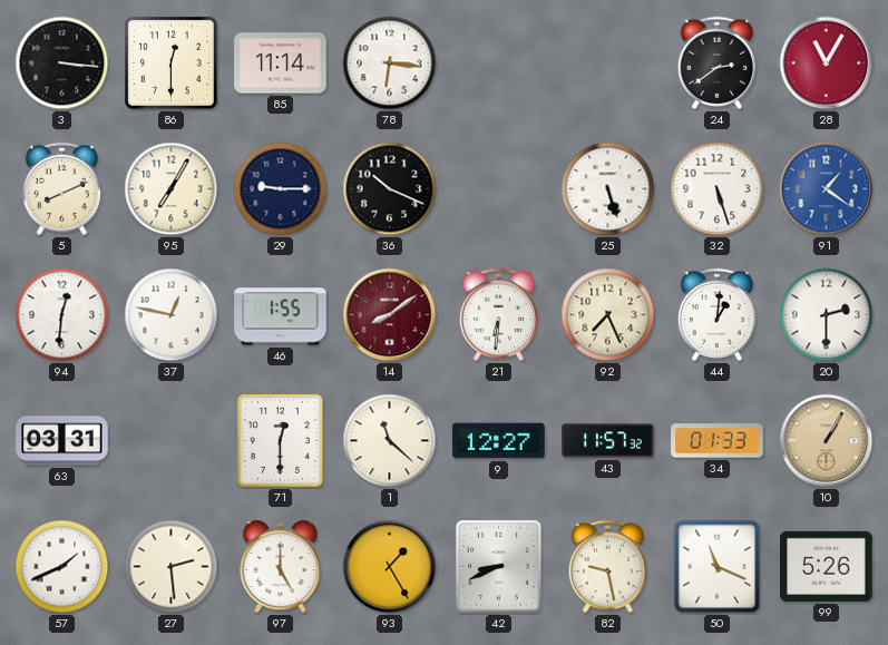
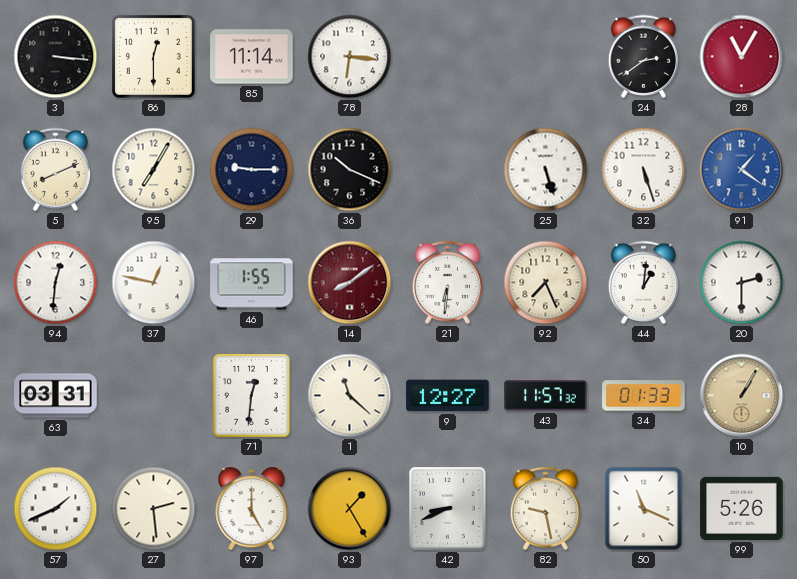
71: 12:30 -> 12:31 (252, 396)
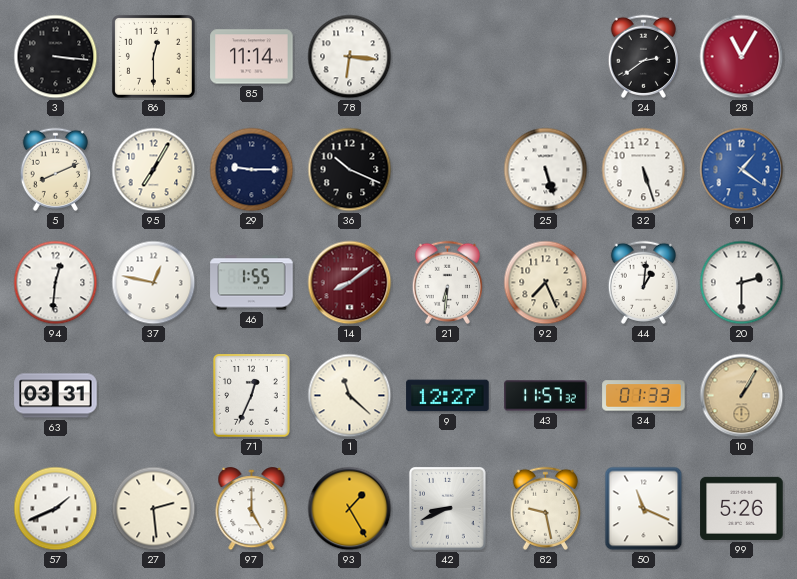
71: 12:31 -> 12:34 (252, 396)
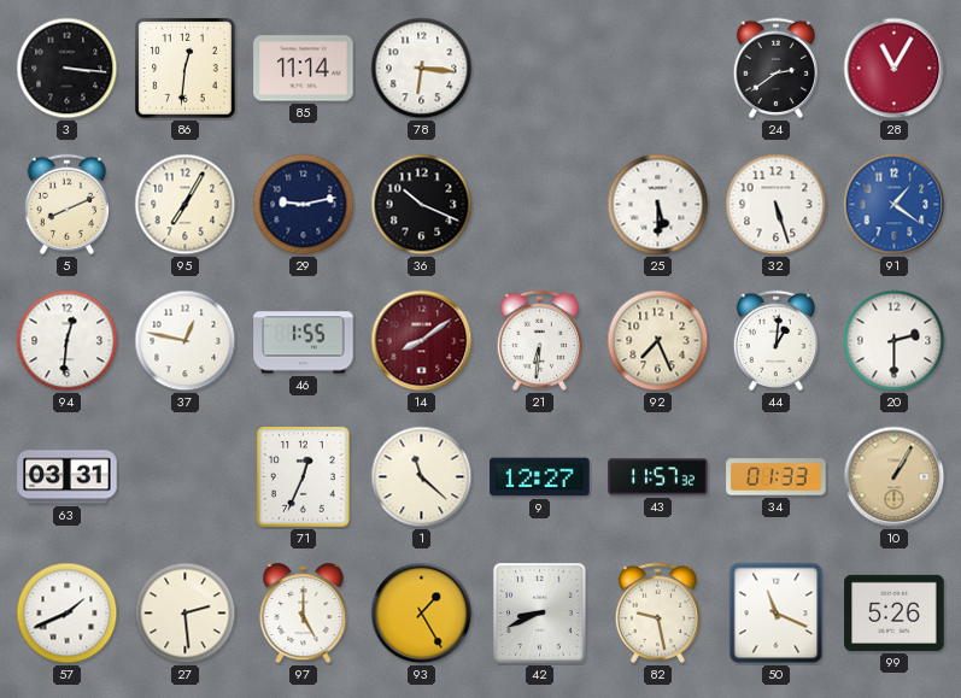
86: 12:30 -> 12:31 (184, 68)
29: 9:15 -> 9:13 (304, 205)
25: 5:27 -> 5:30 (658, 205)
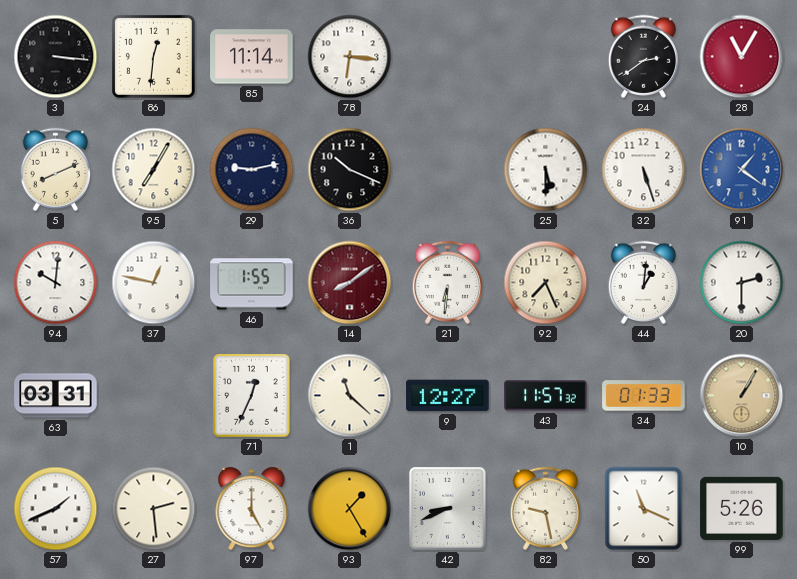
94: 12:31 -> 10:01 (56, 283)
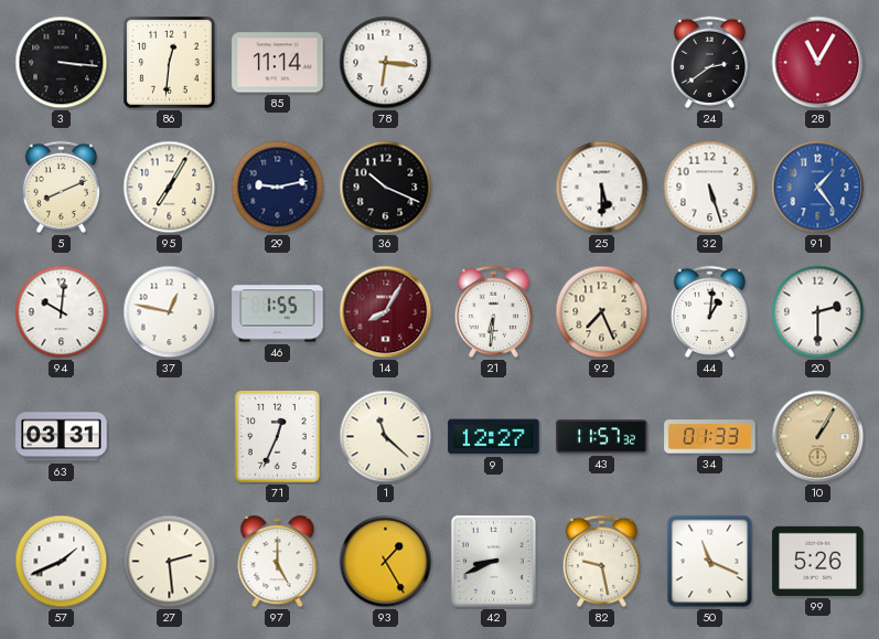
91: 1:21 -> 1:24 (818, 188)
14: 8:09 -> 8:05 (386, 312)
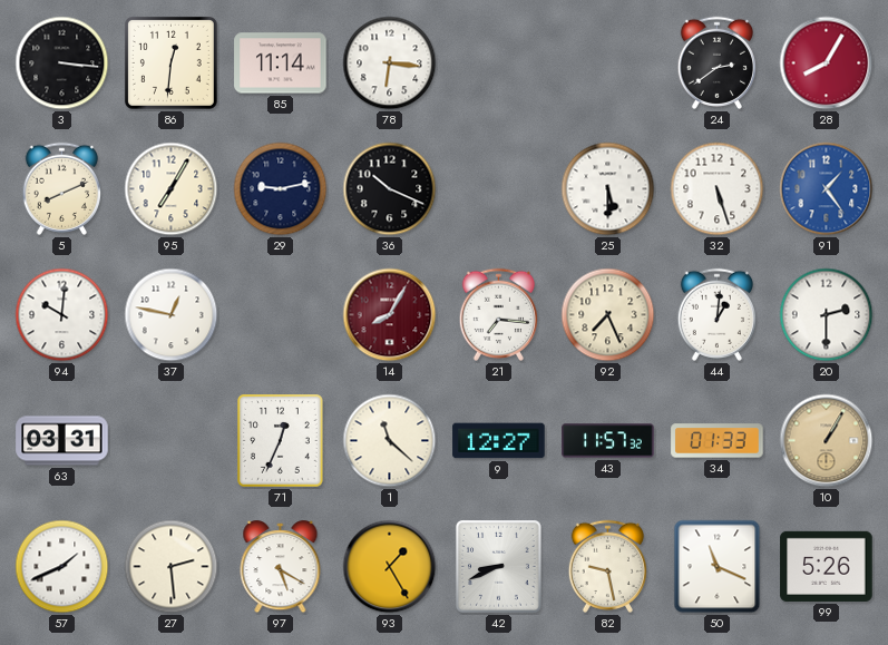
28: 11:05 -> 8:05 (827, 63)
46: 1:55 -> none (278, 312)
21: 6:31 -> 7:16 (498, 314)
97: 5:00 -> 5:20 (281, 567)
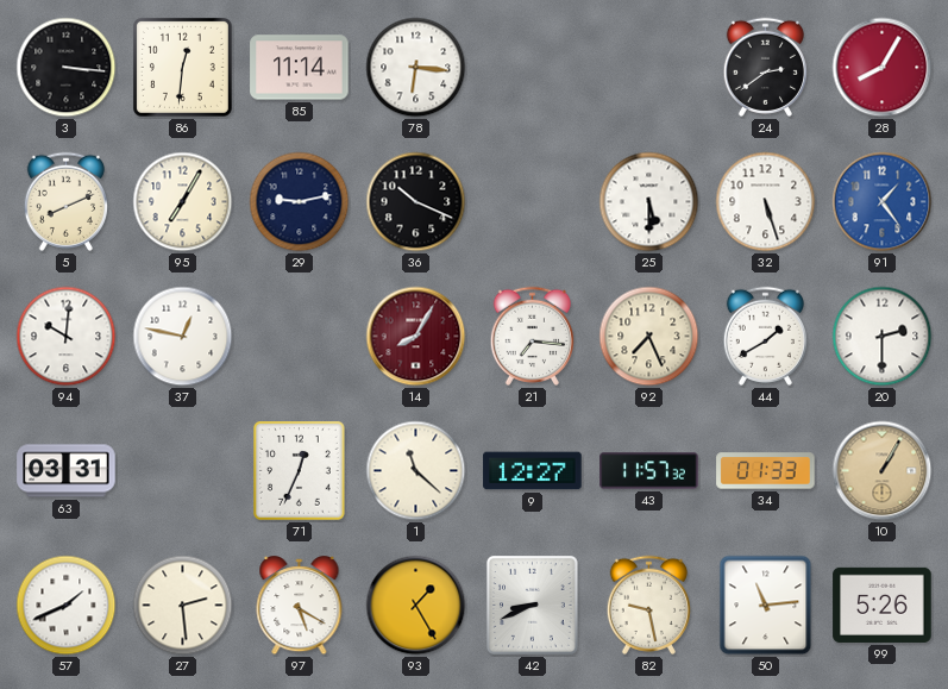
44: 1:01 -> 1:40 (765, 336)
50: 11:19 -> 11:14 (766, 606)
